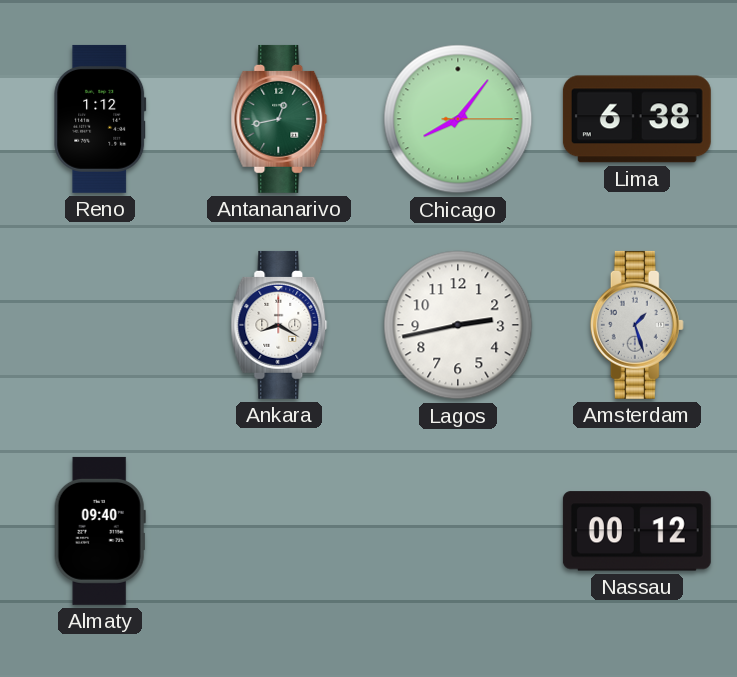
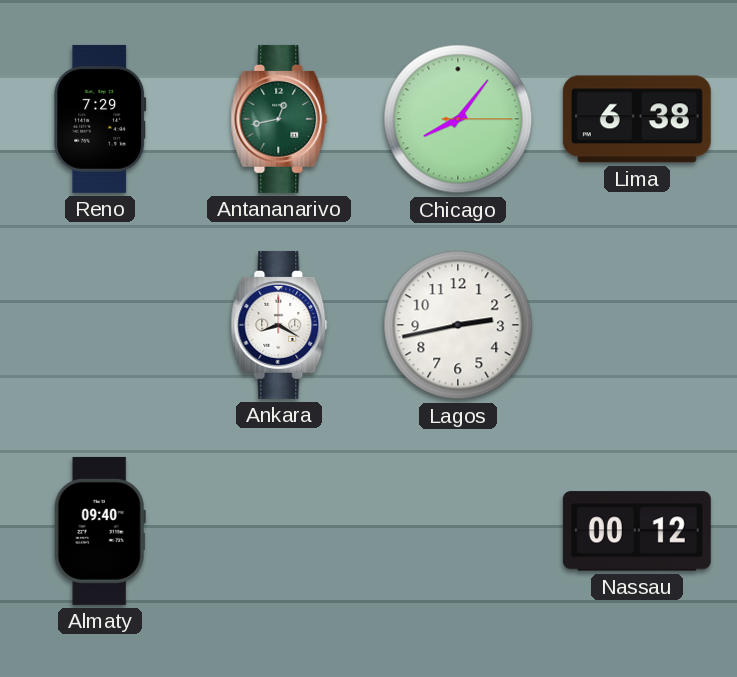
Reno: 1:12 -> 7:29 (100, 119)
Amsterdam: 1:27 -> none (637, 325)
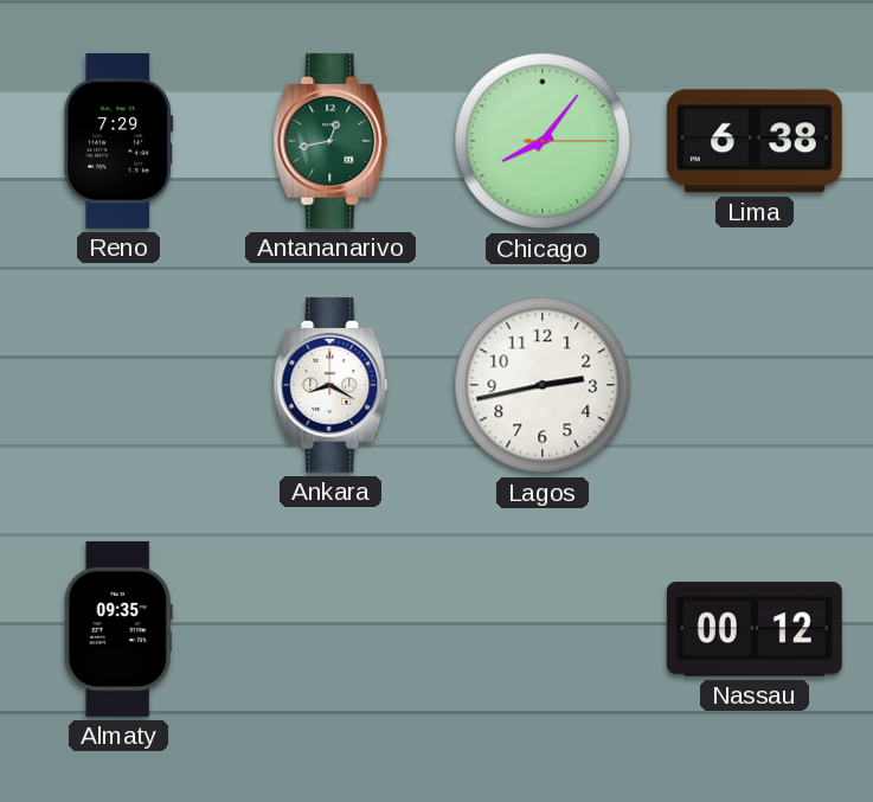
Almaty: 09:40 -> 09:35 (118, 629)
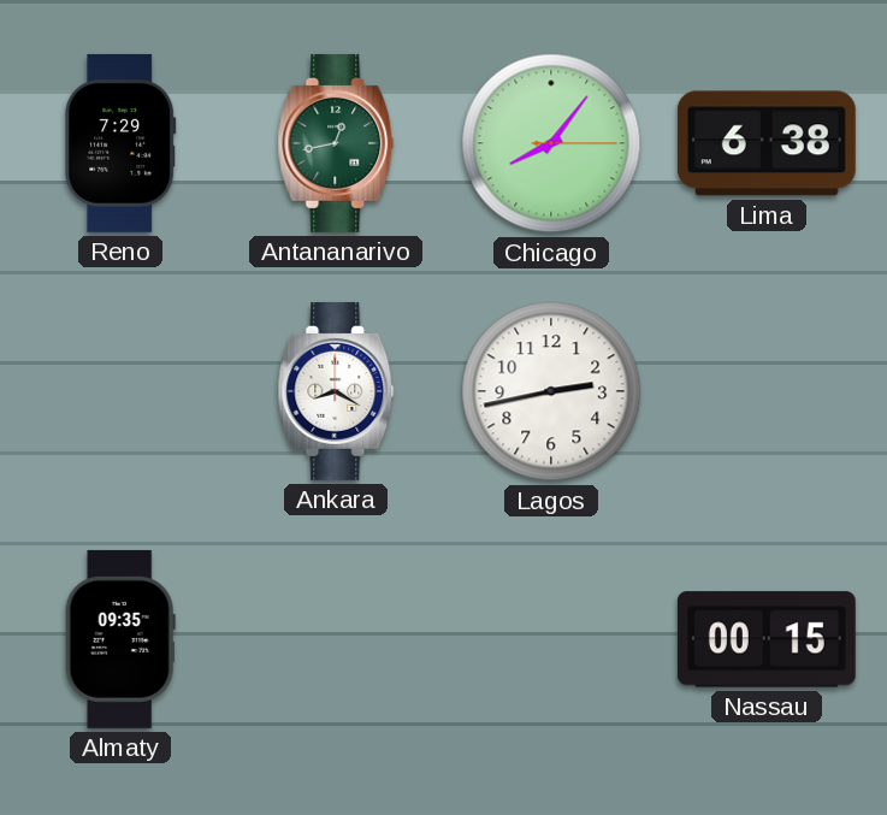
Nassau: 00:12 -> 00:15 (767, 639)
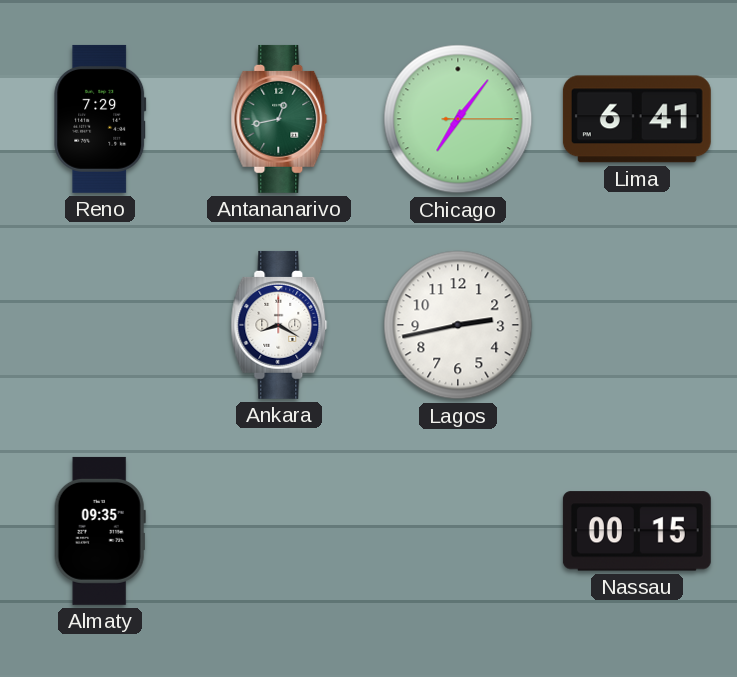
Chicago: 8:06 -> 7:06 (458, 119)
Lima: 6:38 -> 6:41 (637, 119)
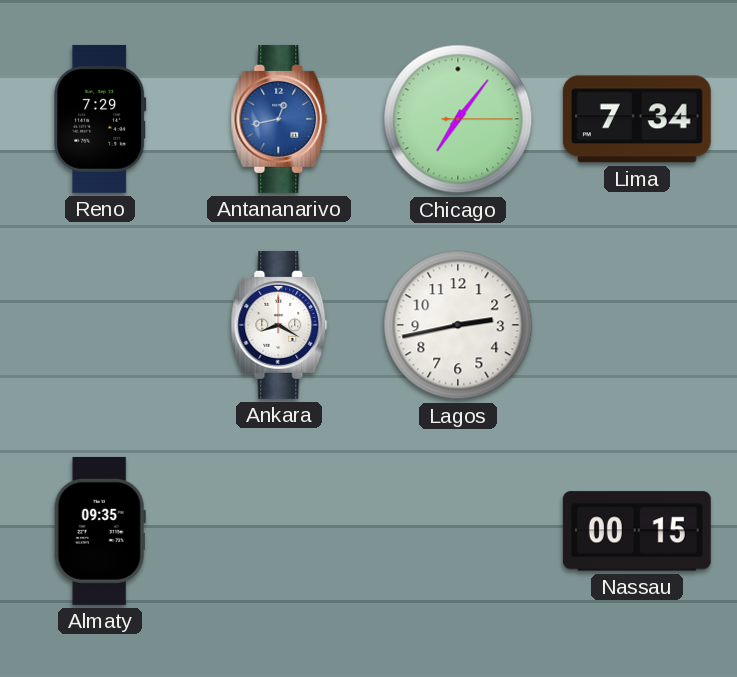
Antananarivo dial: green -> blue (279, 119)
Lima: 6:41 -> 7:34 (637, 119)
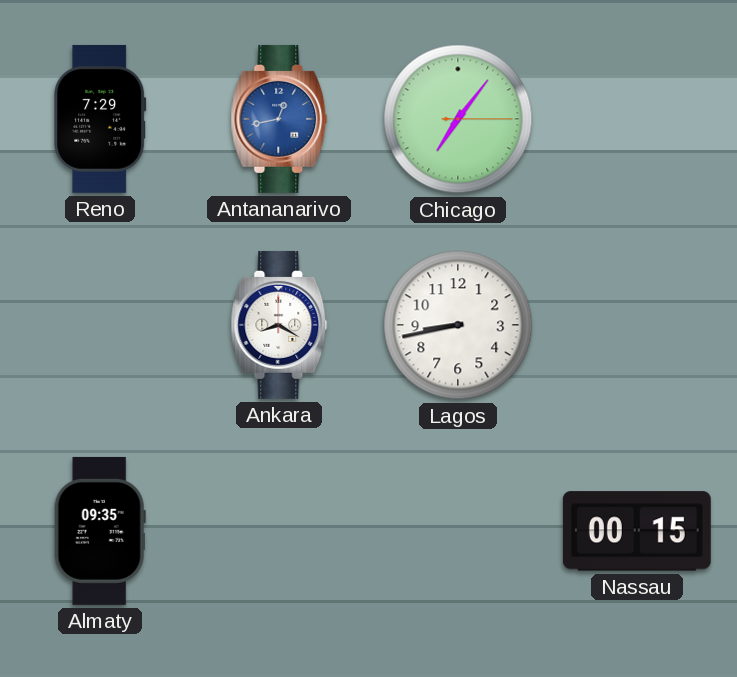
Lima: 7:34 -> none (637, 119)
Lagos: 2:43 -> 8:43 (458, 325)
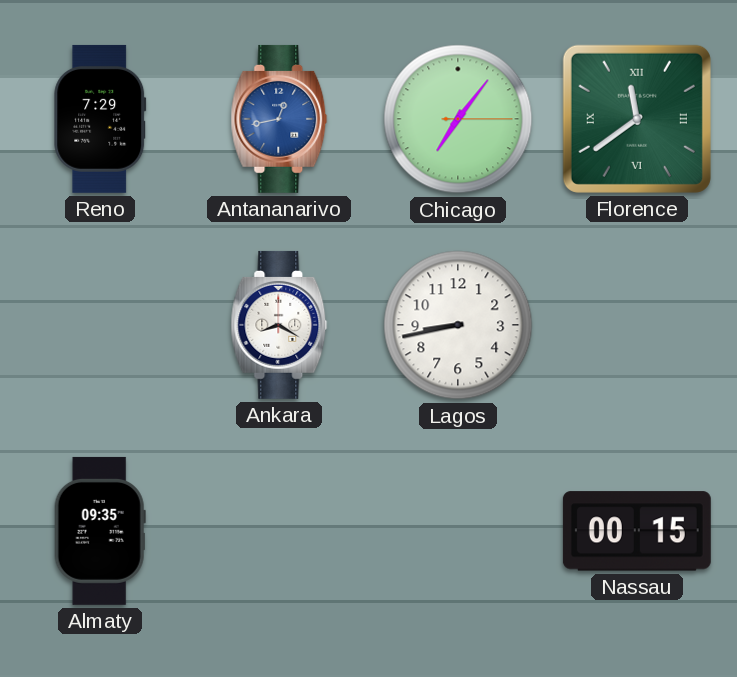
Florence: none -> 11:39 (637, 119)
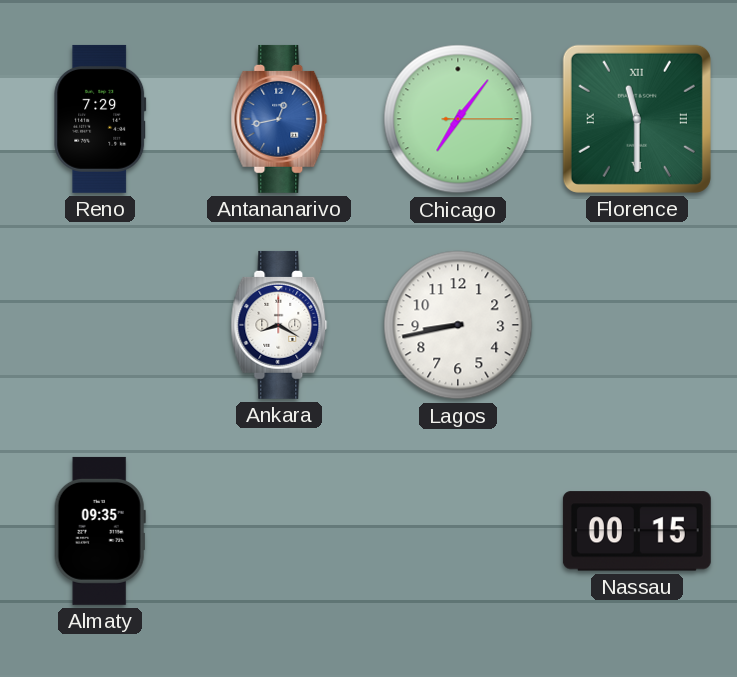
Florence: 11:39 -> 11:30 (637, 119)
